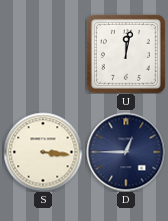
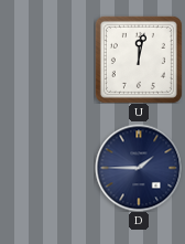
S: 3:16 -> none (43, 152)
D: 12:45 -> 1:45 (139, 168)
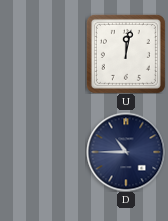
D: 1:45 -> 10:45 (126, 152)
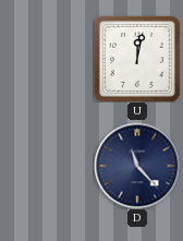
D: 10:45 -> 11:23 (137, 166)
